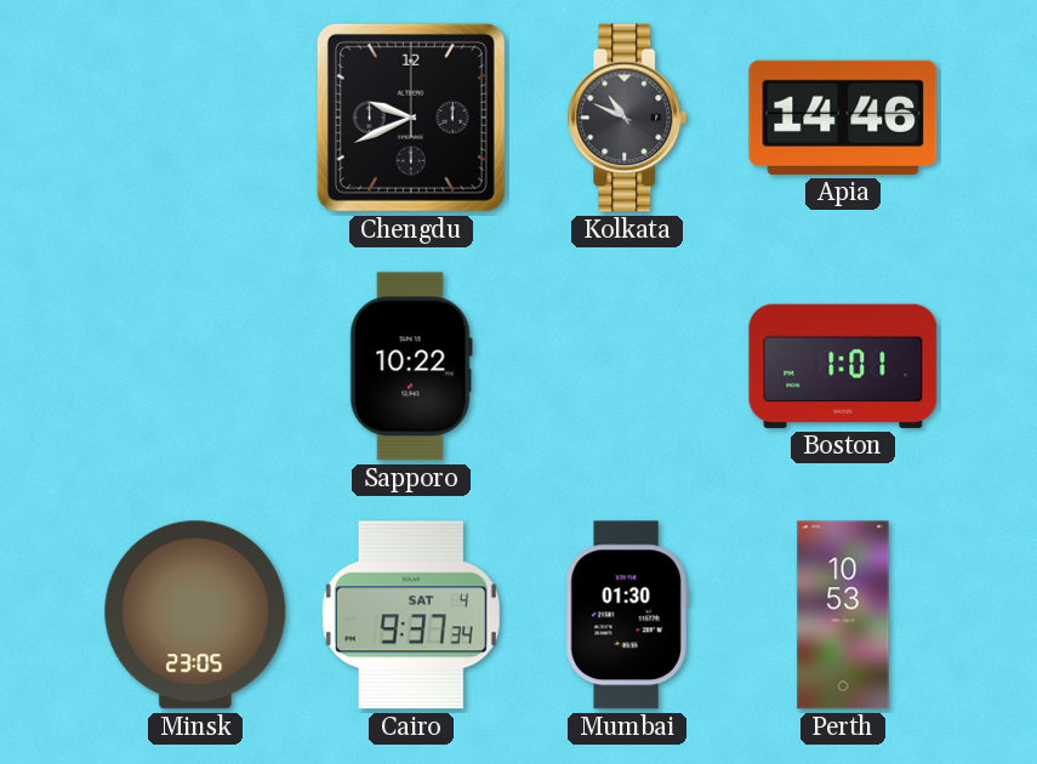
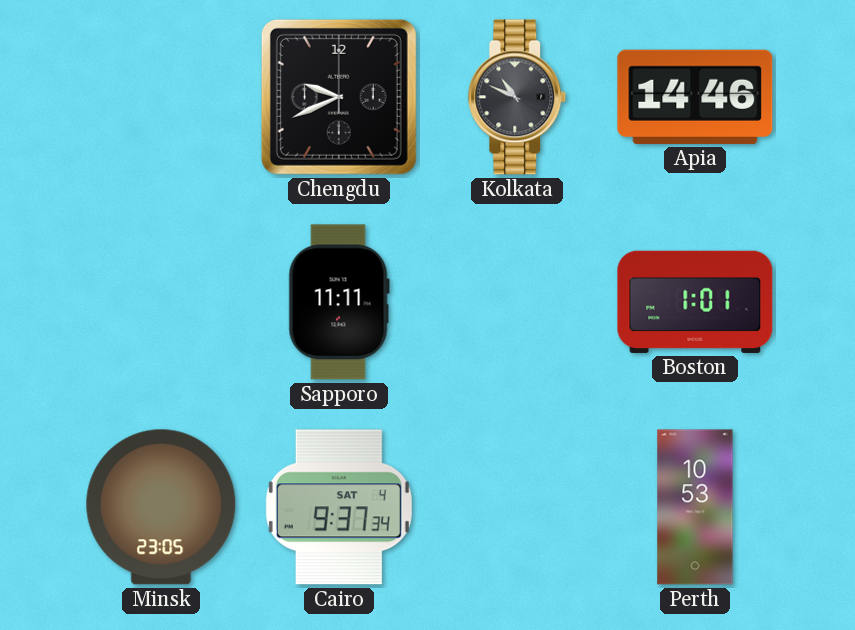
Sapporo: 10:22 -> 11:11 (339, 302)
Mumbai: 01:30 -> none (627, 615)
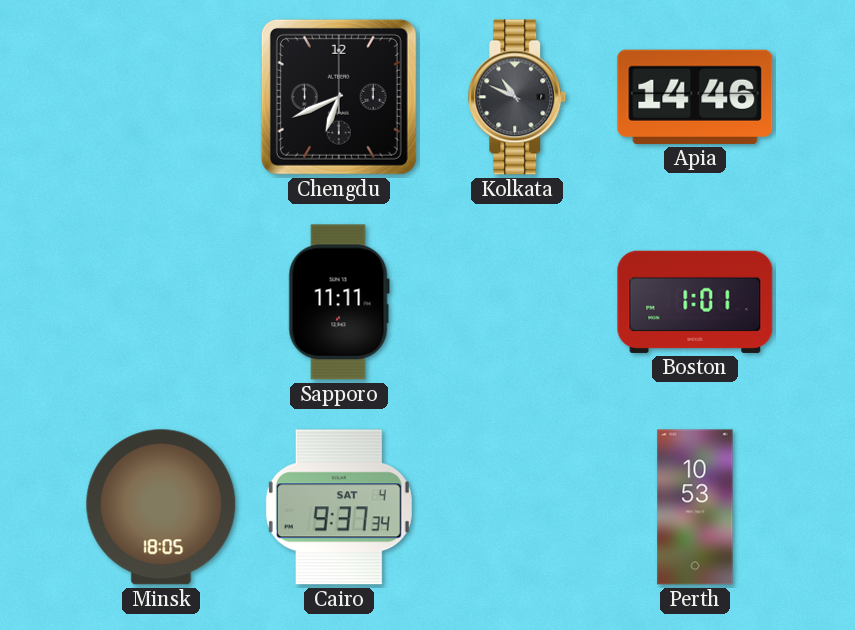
Chengdu: 9:41 -> 6:41 (339, 97)
Minsk: 23:05 -> 18:05 (161, 507)
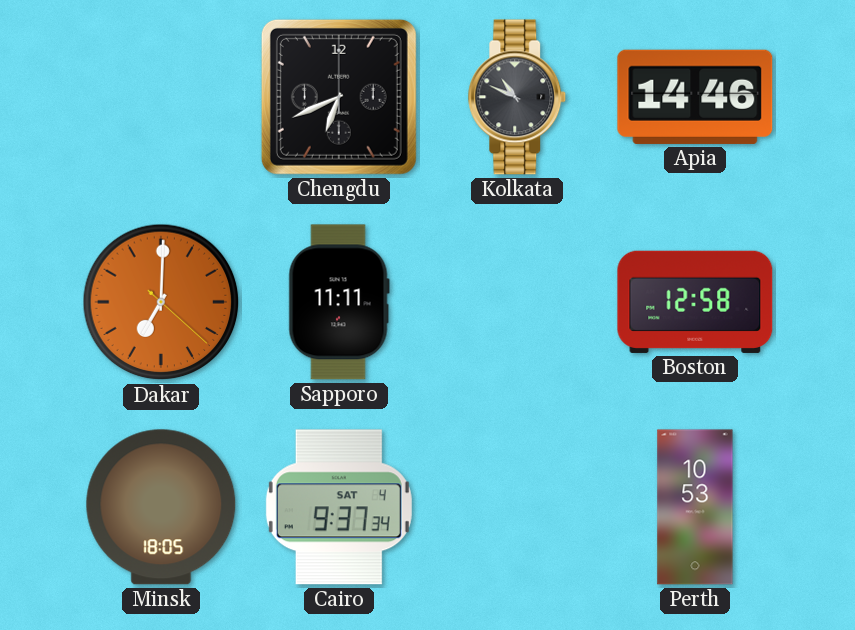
Dakar: none -> 7:00 (161, 302)
Boston: 1:01 -> 12:58 (695, 302)
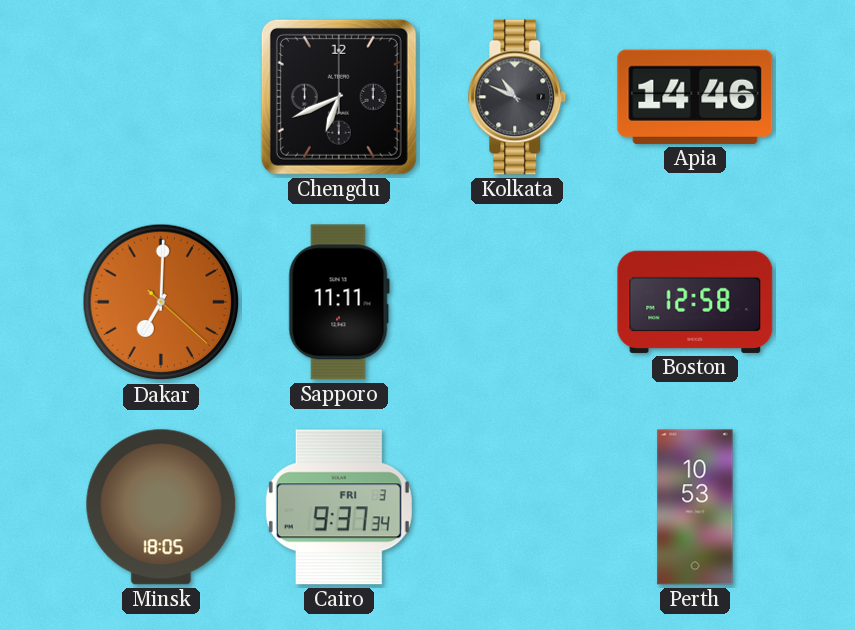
Cairo date: SAT 4 -> FRI 3 (339, 507)
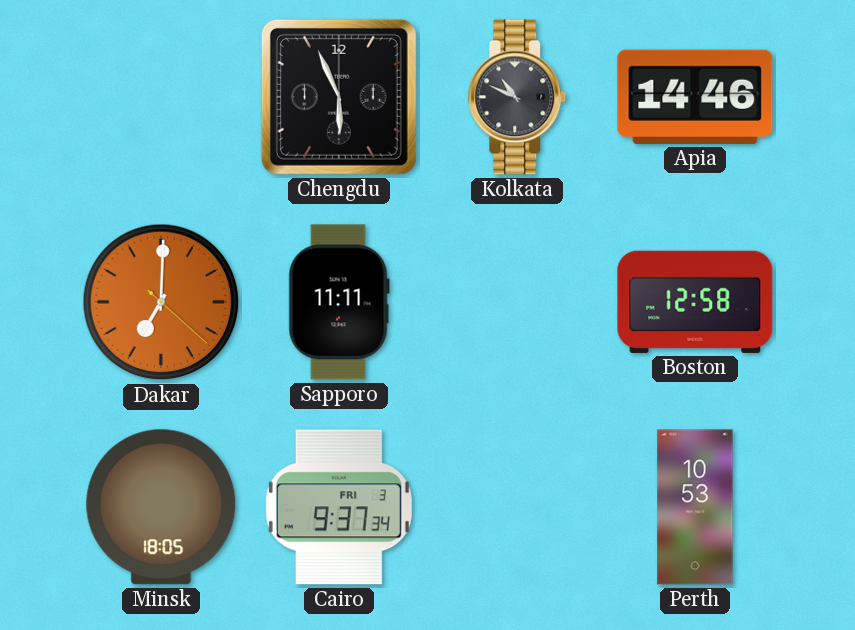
Chengdu: 6:41 -> 5:56 (339, 97)
